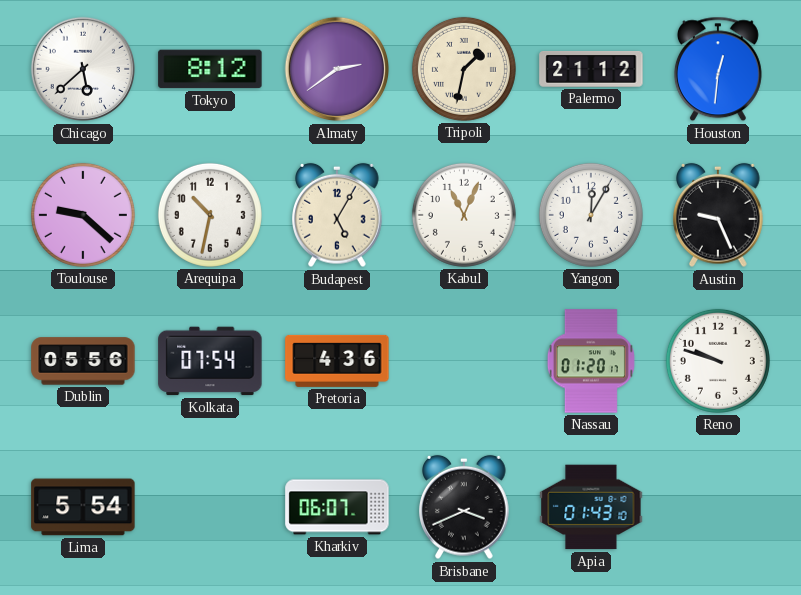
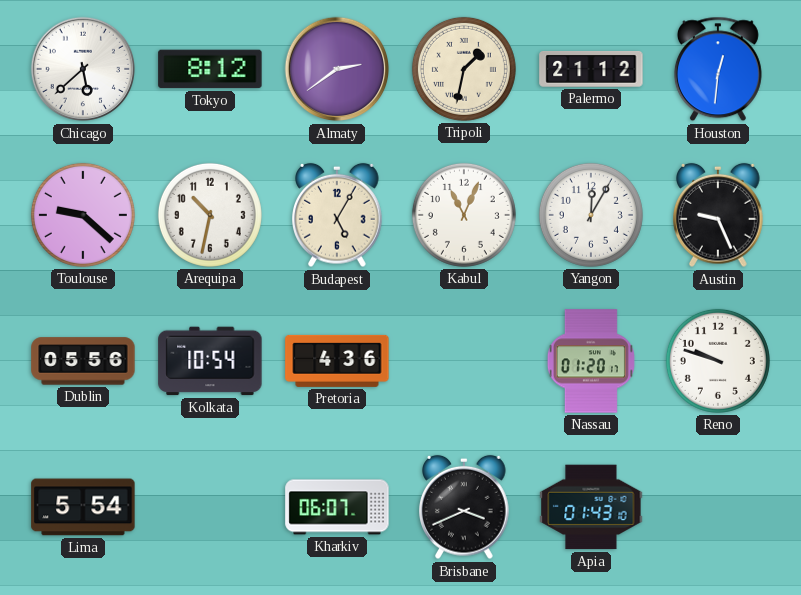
Kolkata: 07:54 -> 10:54 (210, 361)
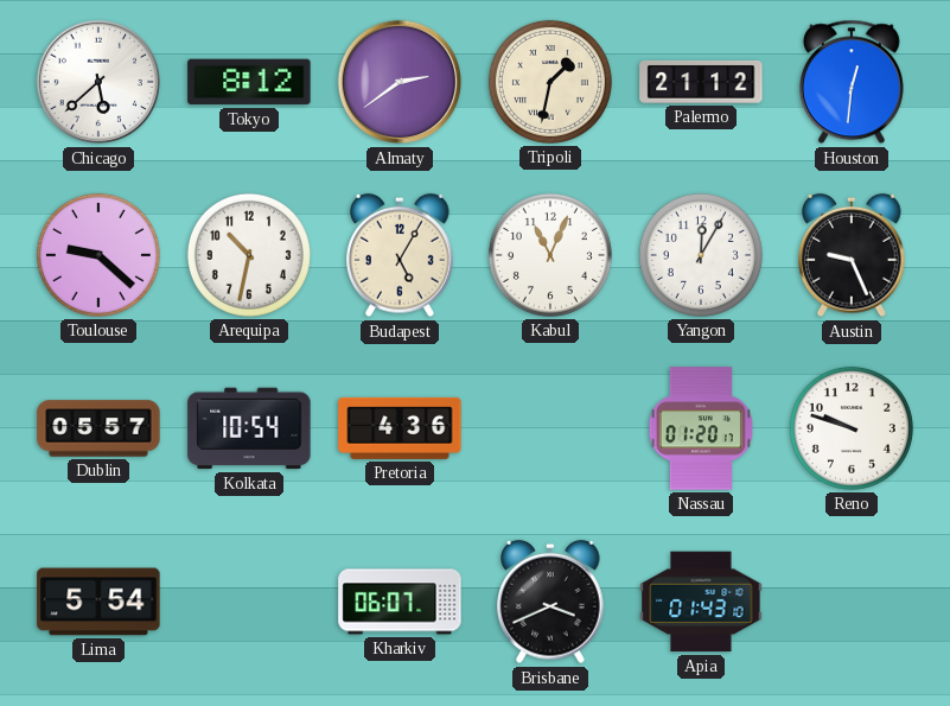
Dublin: 05:56 -> 05:57 (98, 428)
